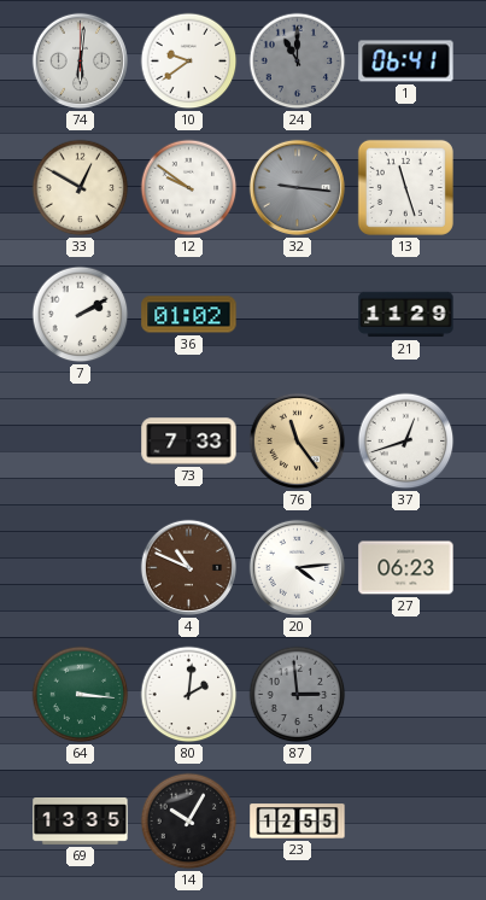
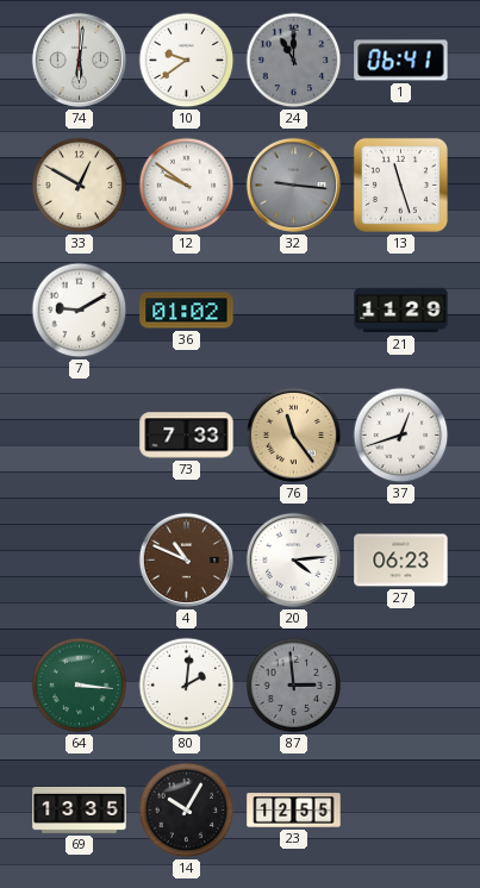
7: 2:10 -> 9:10 (80, 311)
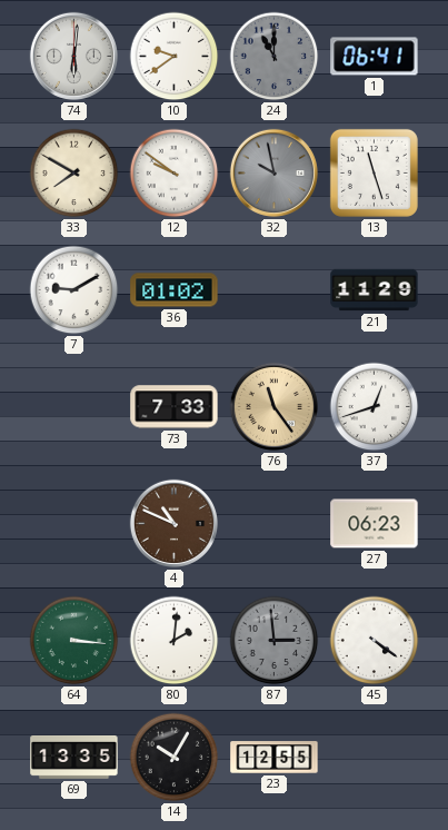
33: 12:50 -> 7:50 (74, 174)
32: 9:16 -> 9:58 (273, 172)
20: 4:14 -> none (293, 559)
45: none -> 4:21 (375, 641)
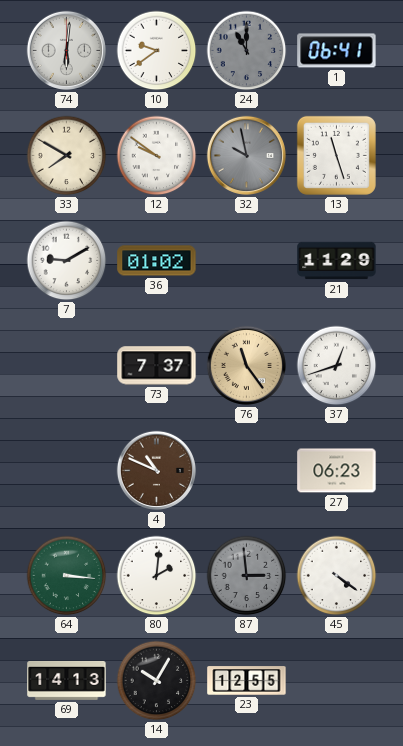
73: 7:33 -> 7:37 (157, 366)
69: 13:35 -> 14:13 (67, 680)
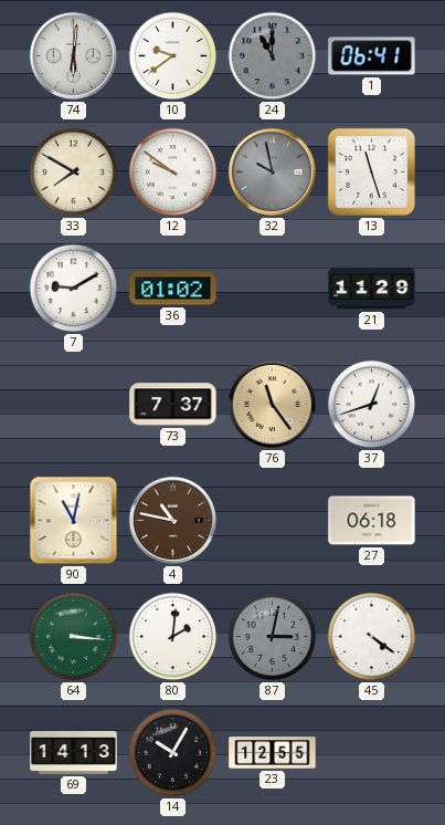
90: none -> 11:02 (74, 521)
4: 10:49 -> 10:47 (172, 520)
27: 06:23 -> 06:18 (372, 521)
87: 2:59 -> 3:02 (273, 637)
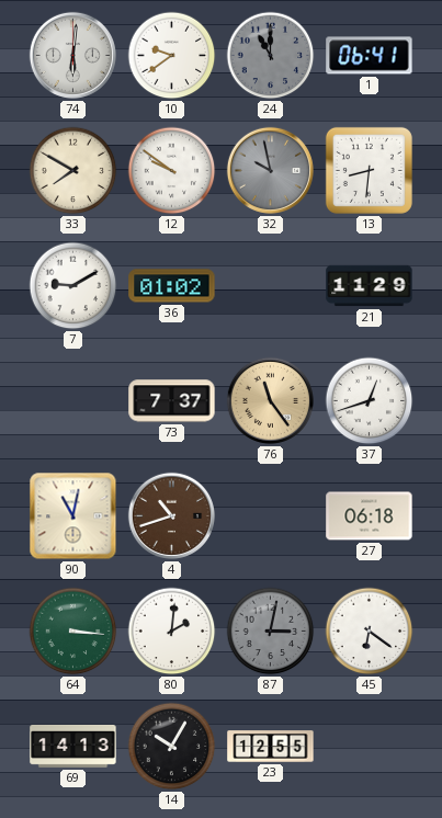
13: 11:27 -> 8:31 (369, 170)
4: 10:47 -> 10:42 (171, 515)
45: 4:21 -> 6:21 (370, 632)
